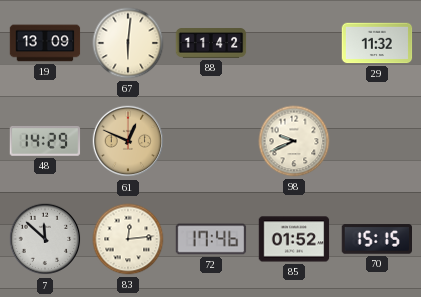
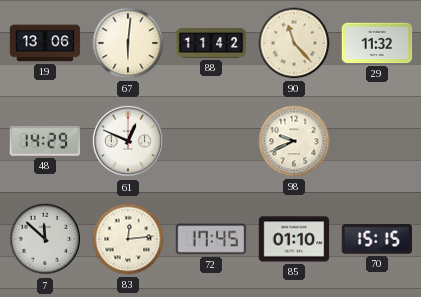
19: 13:09 -> 13:06 (45, 43)
90: none -> 11:23 (294, 43)
61 dial: champagne -> white (128, 141)
72: 17:46 -> 17:45 (211, 239)
85: 01:52 -> 01:10 (294, 239)
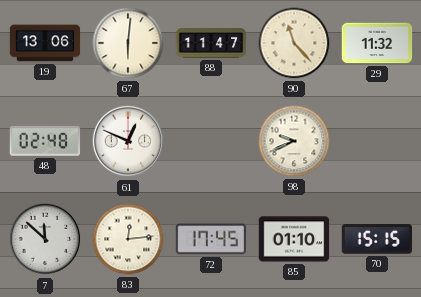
88: 11:42 -> 11:47 (211, 43)
48: 14:29 -> 02:48 (45, 141)
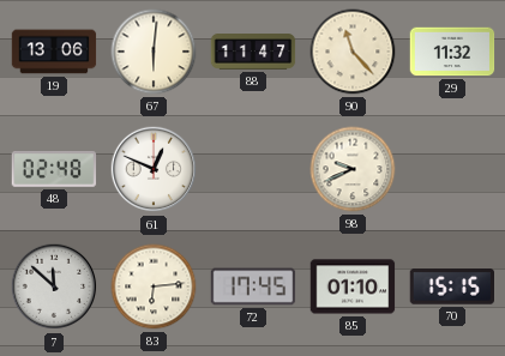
83: 12:14 -> 6:14 (154, 286)
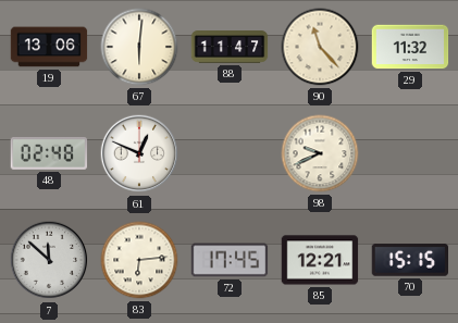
85: 01:10 -> 12:21 (320, 260)
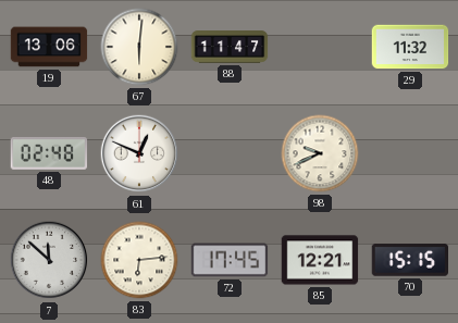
90: 11:23 -> none (320, 47)
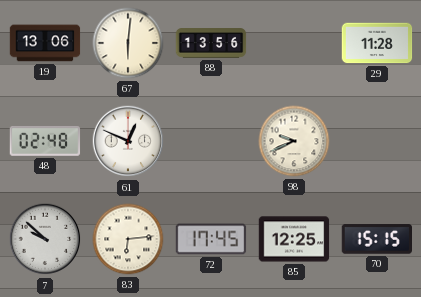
88: 11:47 -> 13:56 (211, 43)
29: 11:32 -> 11:28 (377, 43)
7: 11:52 -> 9:52 (45, 239)
85: 12:21 -> 12:25 (294, 239)
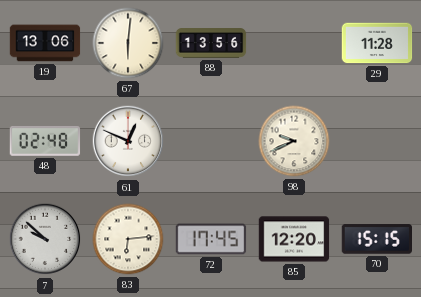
85: 12:25 -> 12:20 (294, 239)
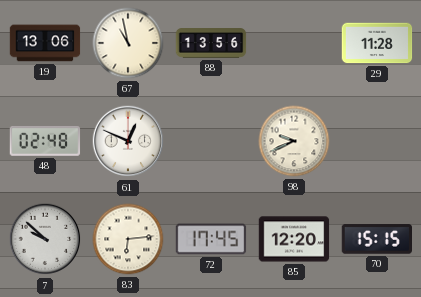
67: 6:01 -> 10:58 (128, 43)
